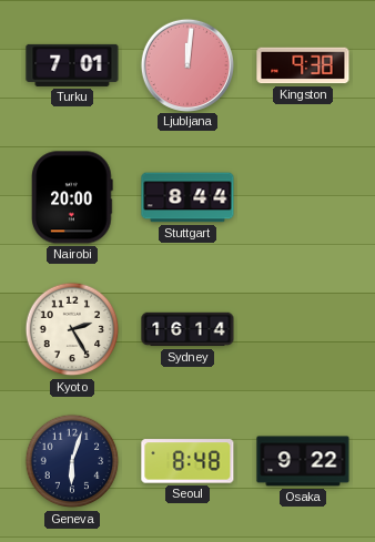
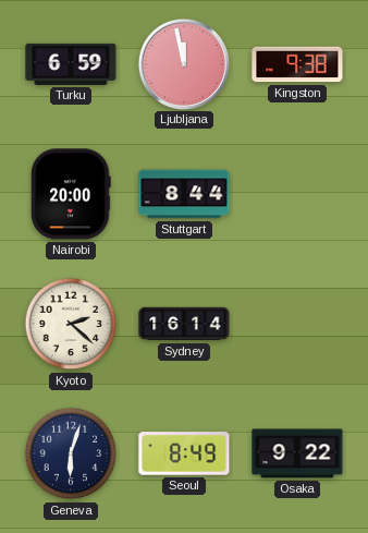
Turku: 7:01 -> 6:59 (71, 64)
Ljubljana: 12:01 -> 11:58 (183, 63)
Kyoto: 2:25 -> 2:22 (71, 324)
Seoul: 8:48 -> 8:49 (184, 453)
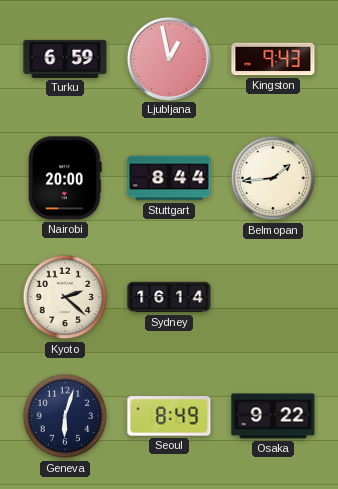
Ljubljana: 11:58 -> 12:58 (168, 58)
Kingston: 9:38 -> 9:43 (273, 59)
Belmopan: none -> 1:44 (273, 178)
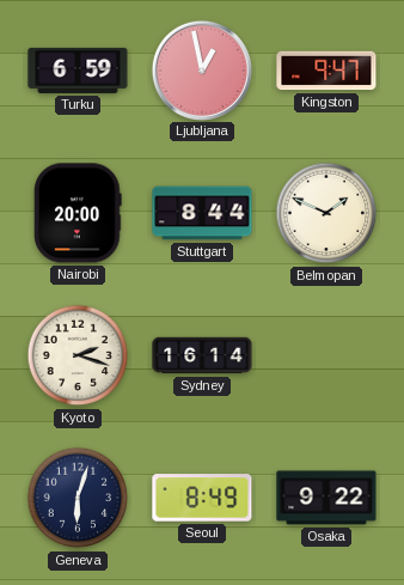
Kingston: 9:43 -> 9:47 (326, 71)
Belmopan: 1:44 -> 1:49 (326, 213)
Kyoto: 2:22 -> 2:18 (78, 355)
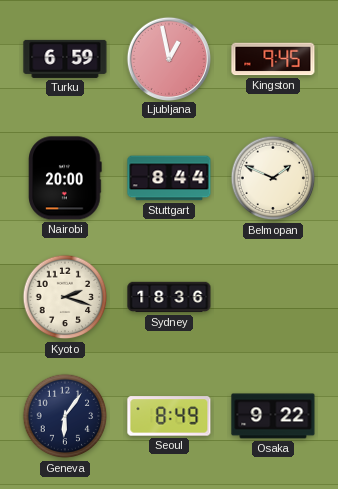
Kingston: 9:47 -> 9:45 (273, 59)
Sydney: 16:14 -> 18:36 (169, 297)
Geneva: 6:03 -> 6:06 (65, 416)
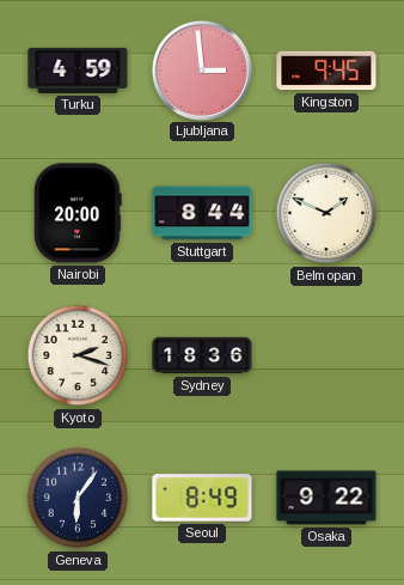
Turku: 6:59 -> 4:59 (78, 71)
Ljubljana: 12:58 -> 2:59 (201, 69)
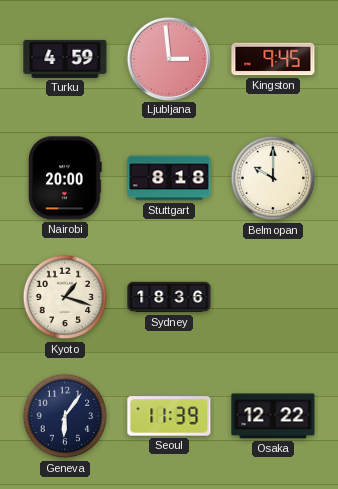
Stuttgart: 8:44 -> 8:18 (169, 178)
Belmopan: 1:49 -> 10:00 (273, 178)
Kyoto: 2:18 -> 1:18 (65, 297)
Seoul: 8:49 -> 11:39 (169, 416)
Osaka: 9:22 -> 12:22 (273, 416)
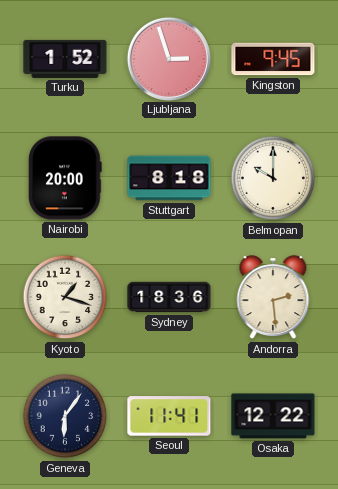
Turku: 4:59 -> 1:52 (65, 59)
Ljubljana: 2:59 -> 2:57 (168, 58)
Andorra: none -> 2:29 (273, 298)
Seoul: 11:39 -> 11:41 (169, 416)
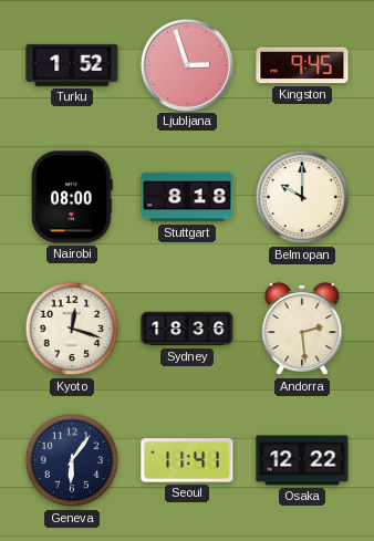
Nairobi: 20:00 -> 08:00 (72, 197)
Kyoto: 1:18 -> 12:18 (72, 329)
